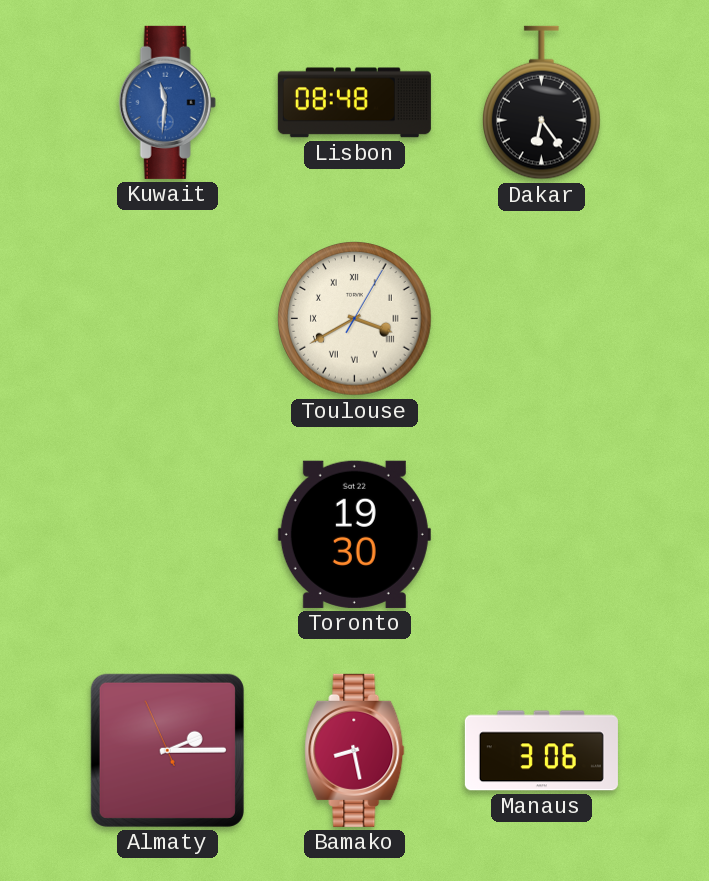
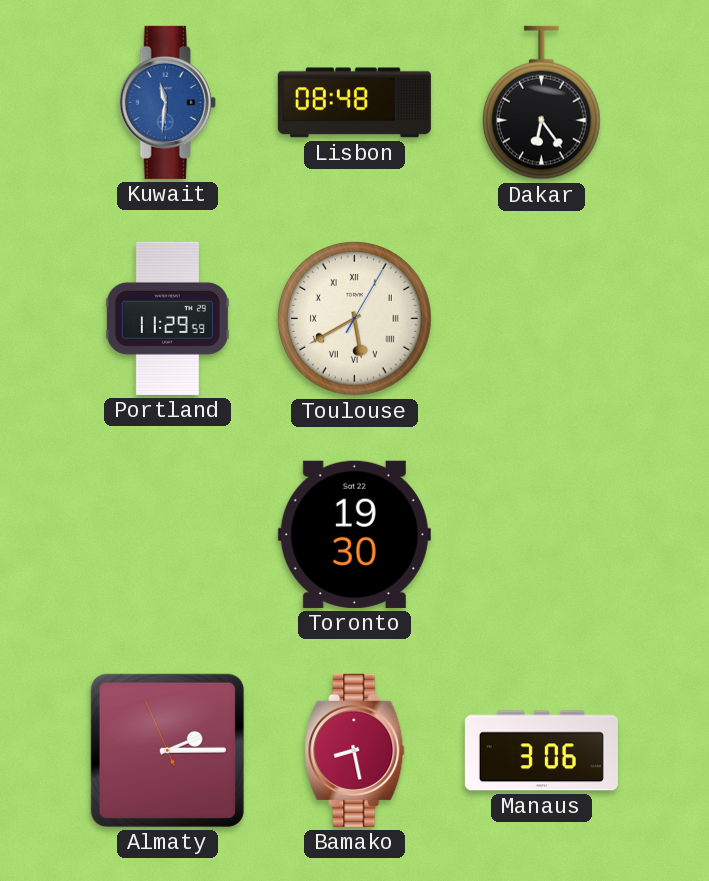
Portland: none -> 11:29 (167, 318)
Toulouse: 3:40 -> 5:40 (355, 319)
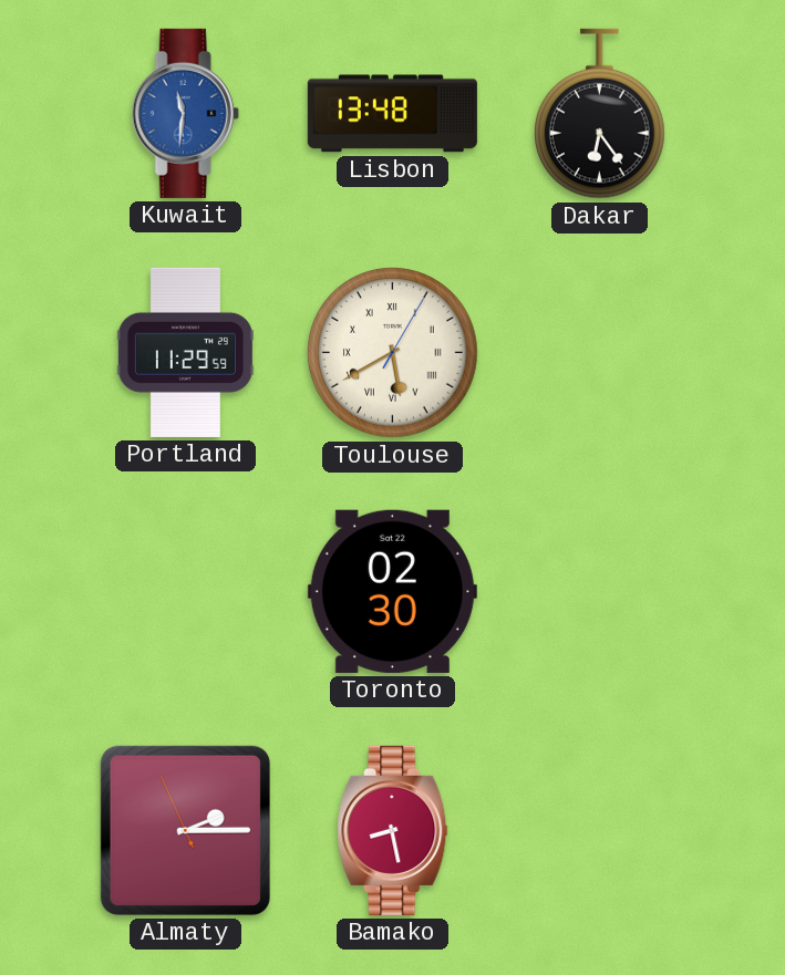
Lisbon: 08:48 -> 13:48 (392, 114)
Toronto: 19:30 -> 02:30 (392, 591)
Manaus: 3:06 -> none (541, 751)
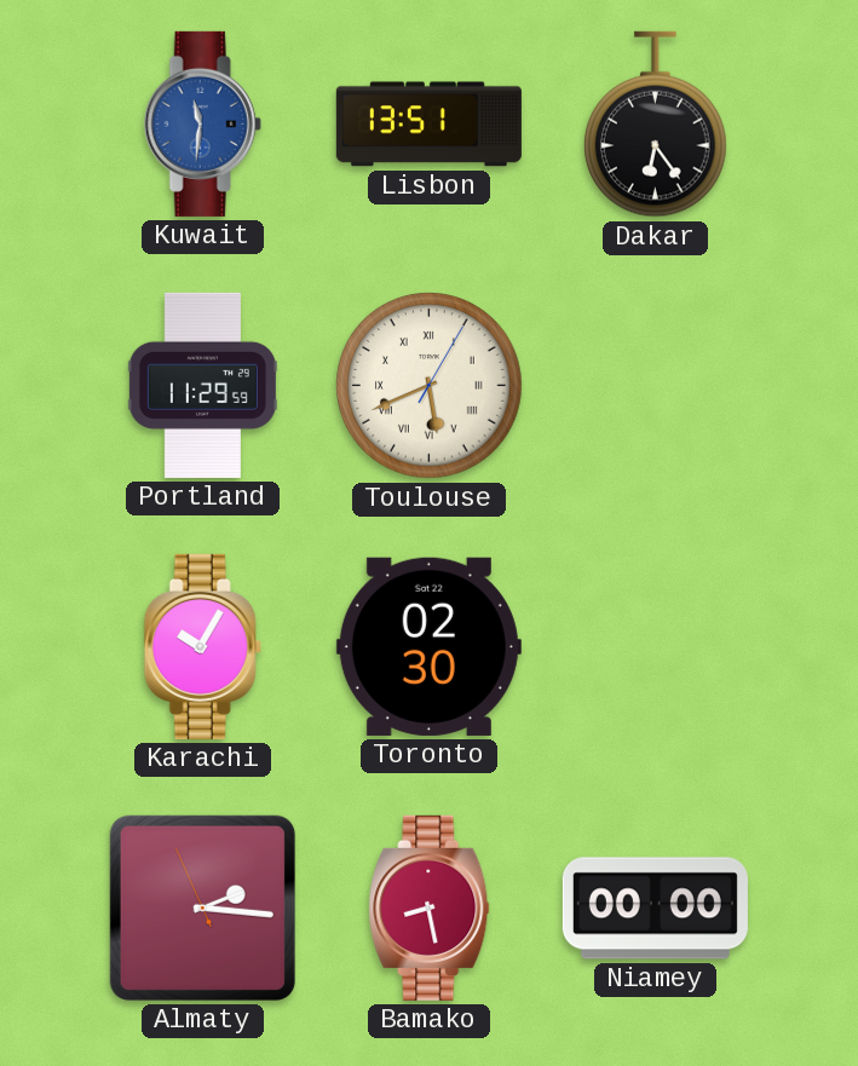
Lisbon: 13:48 -> 13:51 (428, 125)
Toulouse: 5:40 -> 5:41 (430, 386)
Karachi: none -> 10:05 (202, 646)
Almaty: 2:14 -> 2:15 (202, 907)
Niamey: none -> 00:00 (655, 909)
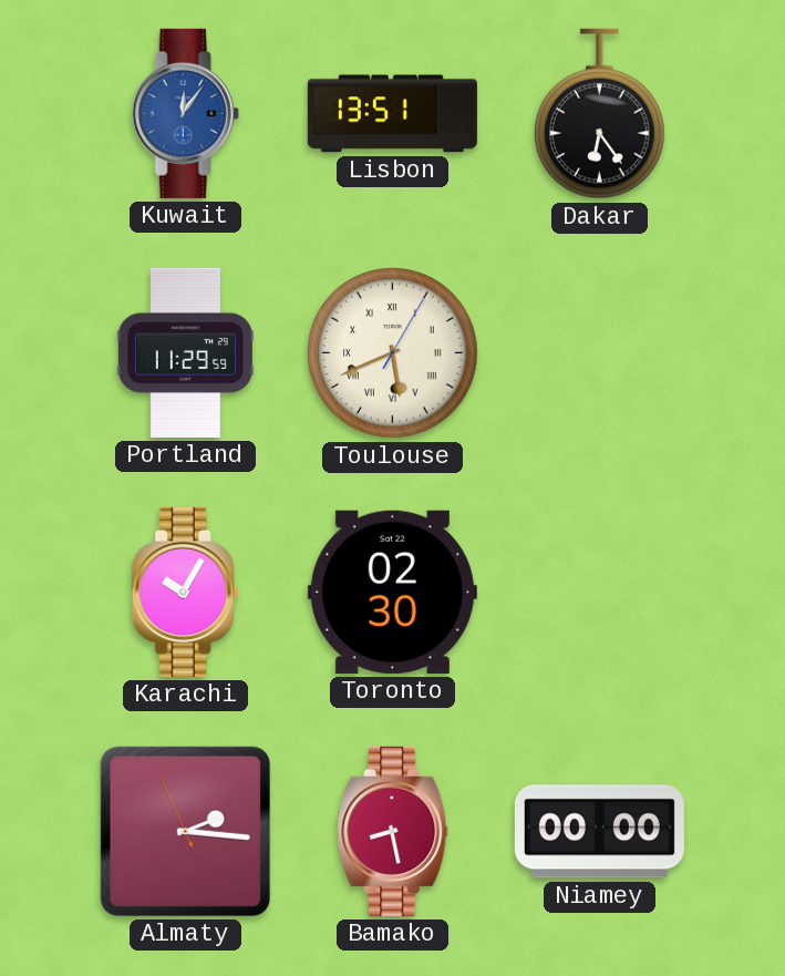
Kuwait: 11:31 -> 12:06 (185, 113)
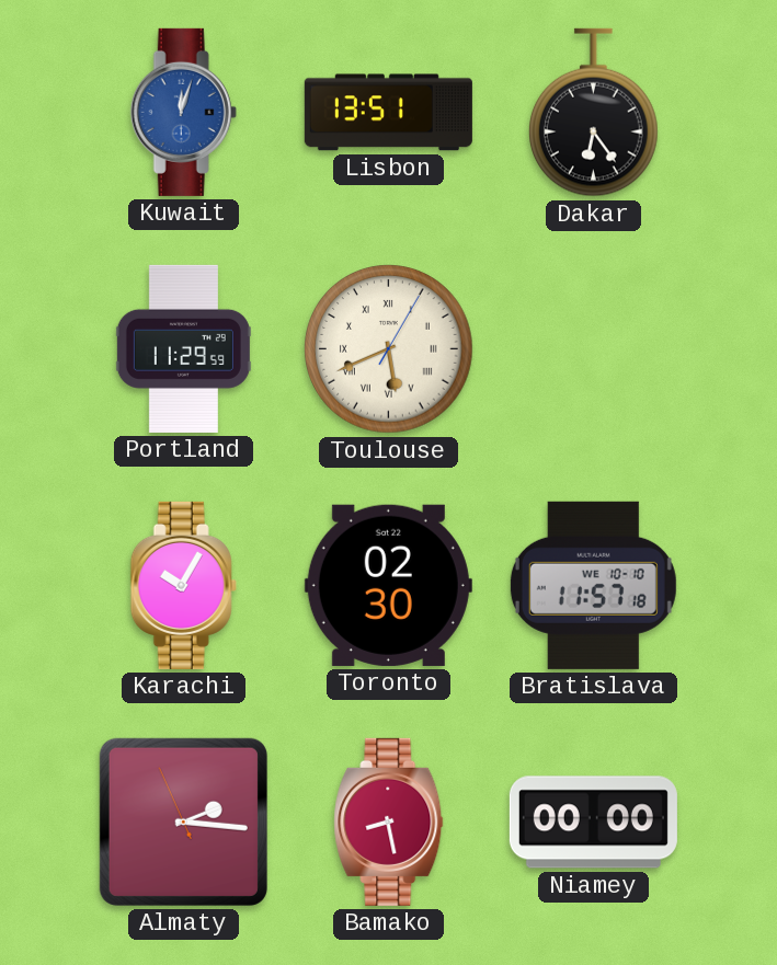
Kuwait: 12:06 -> 12:03 (183, 112)
Bratislava: none -> 11:57 (593, 585)
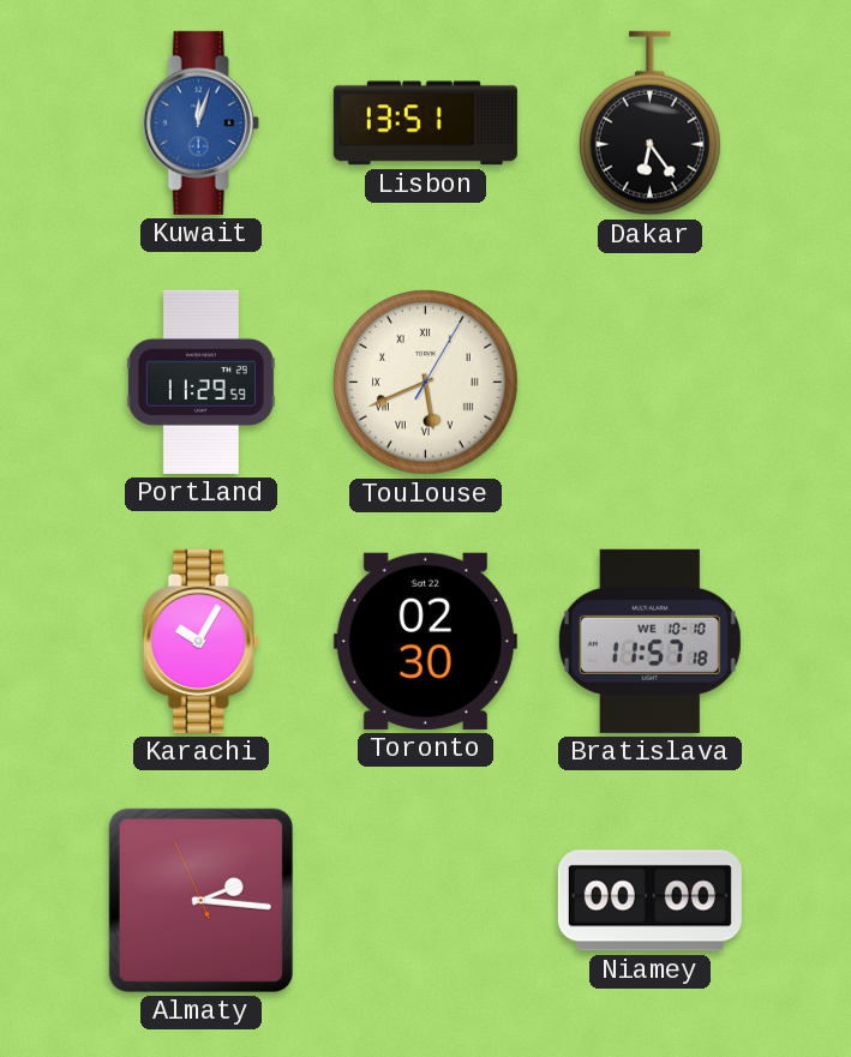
Bamako: 8:28 -> none (389, 822)
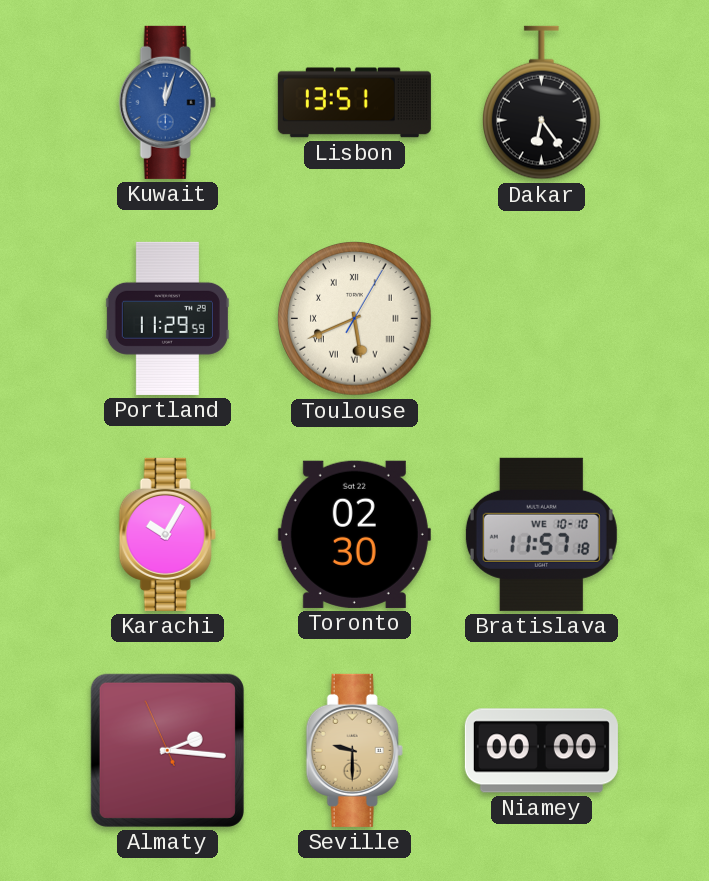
Seville: none -> 9:30 (354, 750)
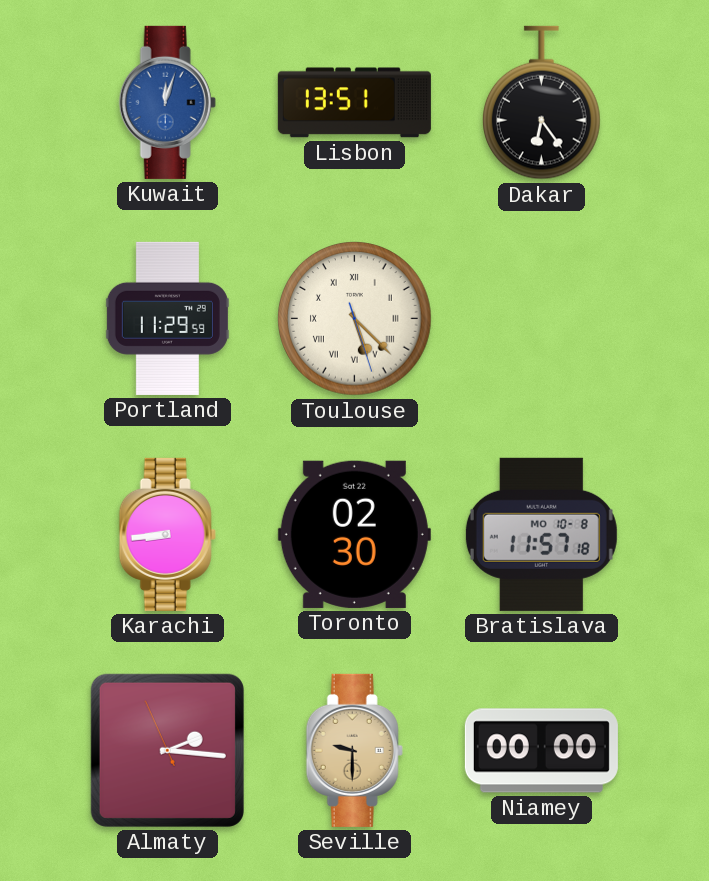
Toulouse: 5:41 -> 5:22 (355, 319)
Karachi: 10:05 -> 8:44 (167, 534)
Bratislava date: WE 10-10 -> MO 10-8 (541, 534)
